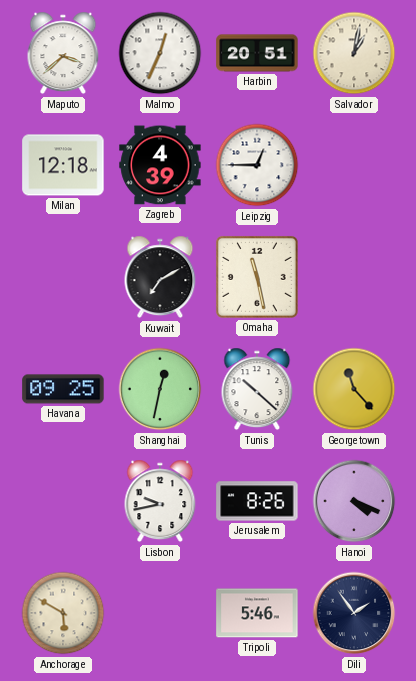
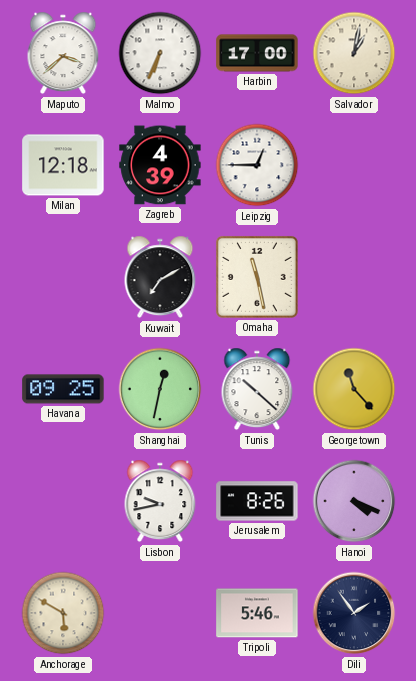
Malmo: 12:34 -> 6:34 (160, 53)
Harbin: 20:51 -> 17:00 (257, 53)
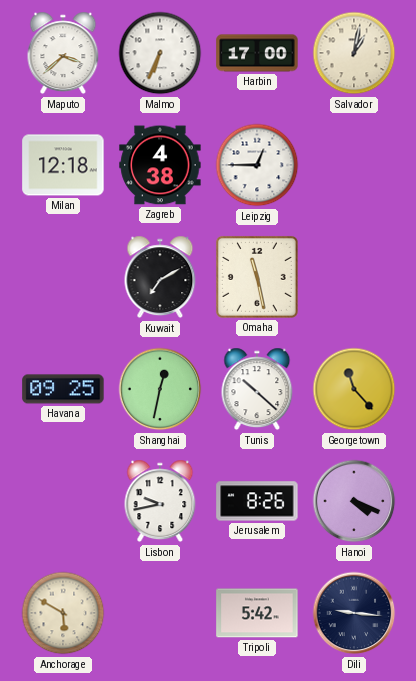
Zagreb: 4:39 -> 4:38 (160, 165)
Tripoli: 5:46 -> 5:42 (257, 613)
Dili: 1:54 -> 9:16 (354, 613)
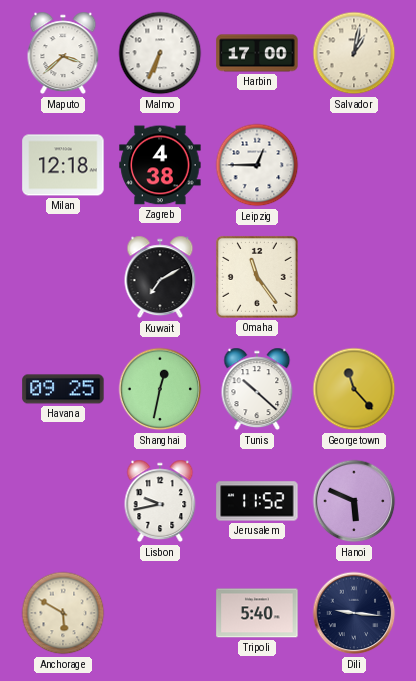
Omaha: 11:28 -> 11:24 (257, 277)
Jerusalem: 8:26 -> 11:52 (257, 501)
Hanoi: 4:19 -> 5:49 (354, 501)
Tripoli: 5:42 -> 5:40 (257, 613)
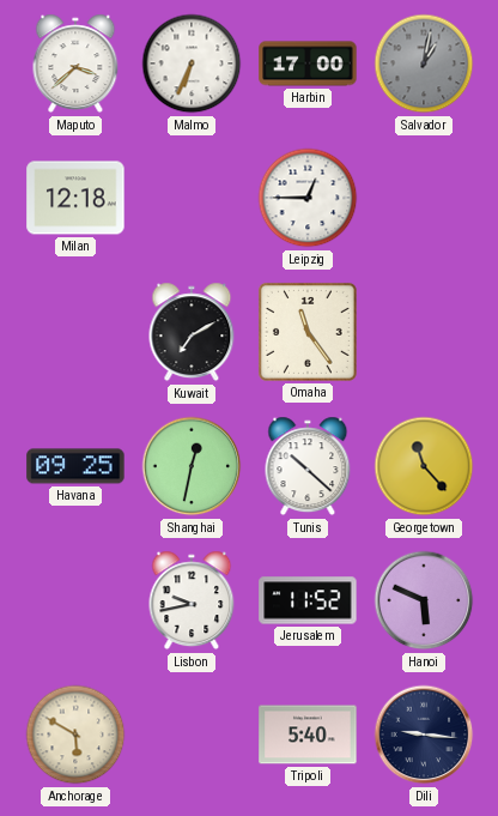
Salvador dial: cream -> grey (424, 64)
Zagreb: 4:38 -> none (160, 165)
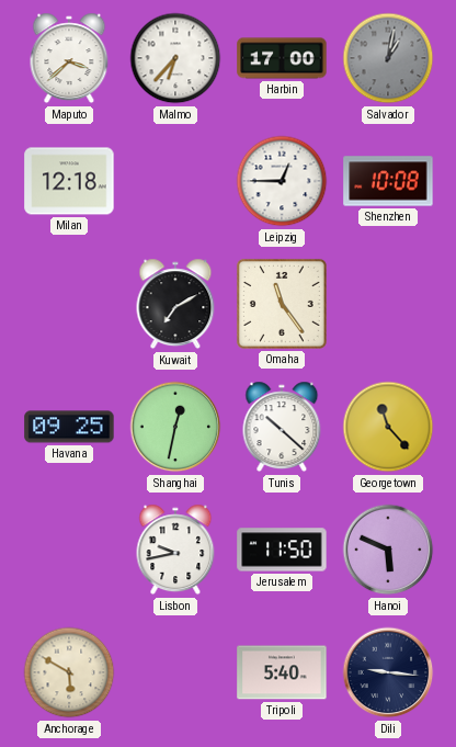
Malmo: 6:34 -> 6:37 (175, 58)
Shenzhen: none -> 10:08 (388, 181)
Jerusalem: 11:52 -> 11:50 (282, 550)
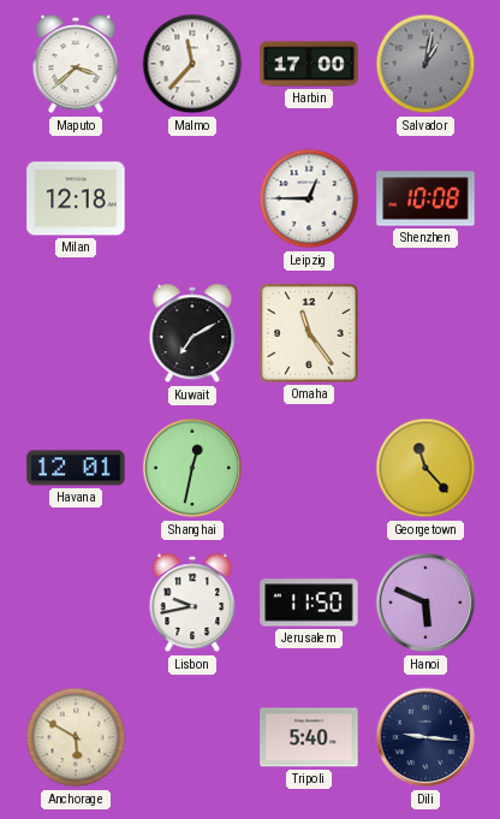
Malmo: 6:37 -> 11:37 (192, 64)
Havana: 09:25 -> 12:01 (76, 468)
Tunis: 10:22 -> none (282, 427)
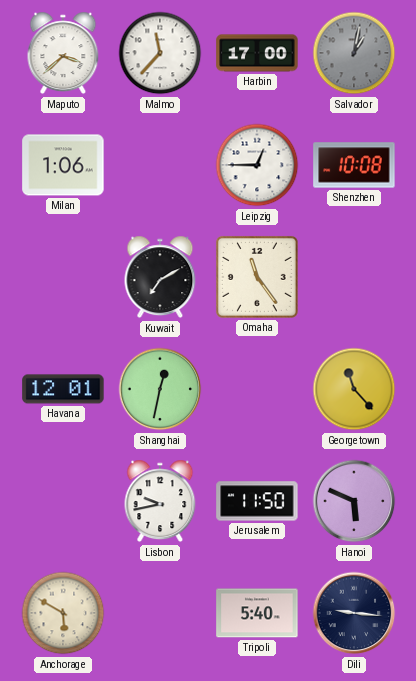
Milan: 12:18 -> 1:06 (63, 165)
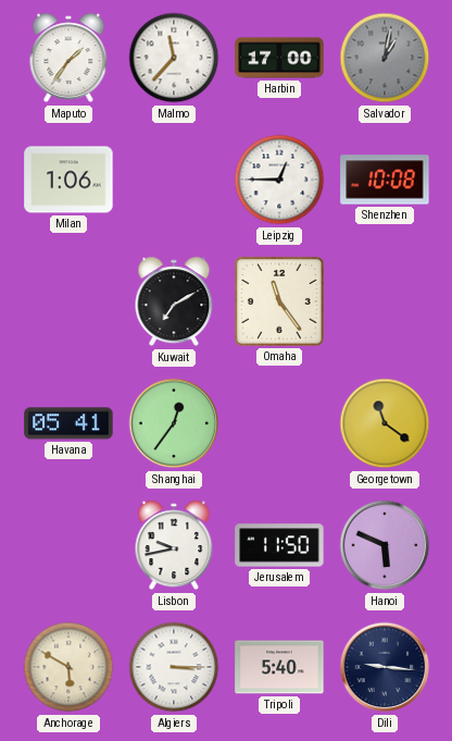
Maputo: 3:38 -> 1:36 (68, 58)
Havana: 12:01 -> 05:41 (68, 423)
Shanghai: 12:32 -> 12:36 (174, 423)
Georgetown: 11:23 -> 11:21 (385, 423)
Algiers: none -> 3:15 (174, 667)
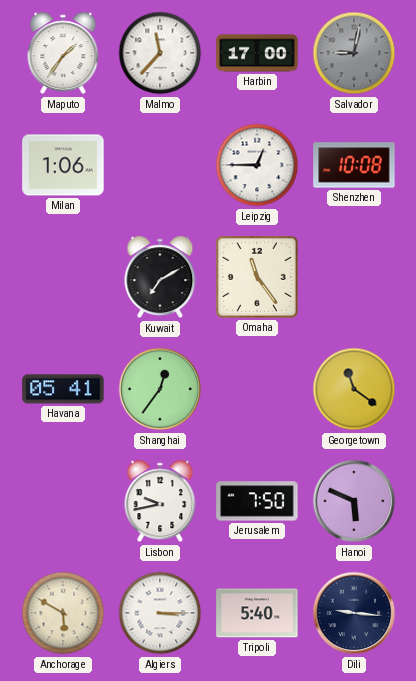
Salvador: 1:02 -> 9:02 (354, 53)
Jerusalem: 11:50 -> 7:50 (257, 501)
